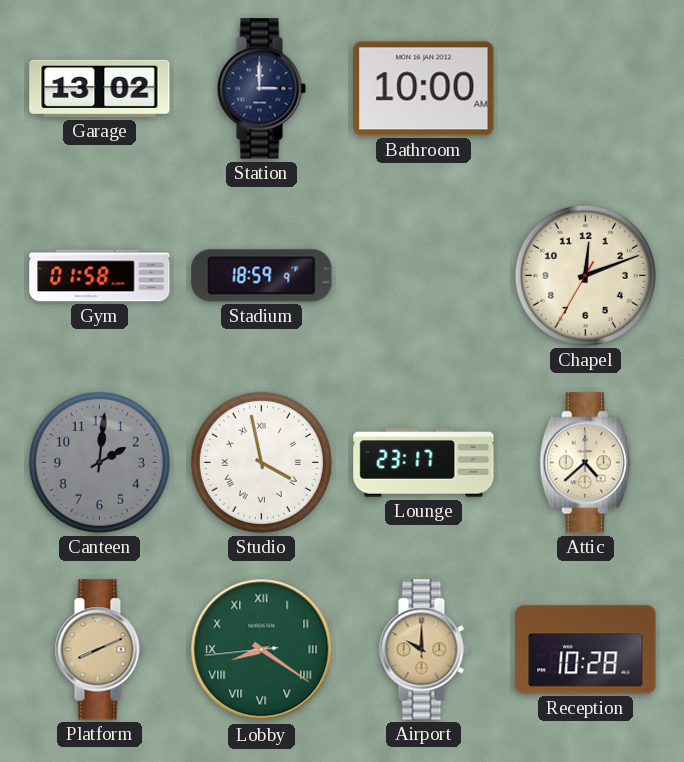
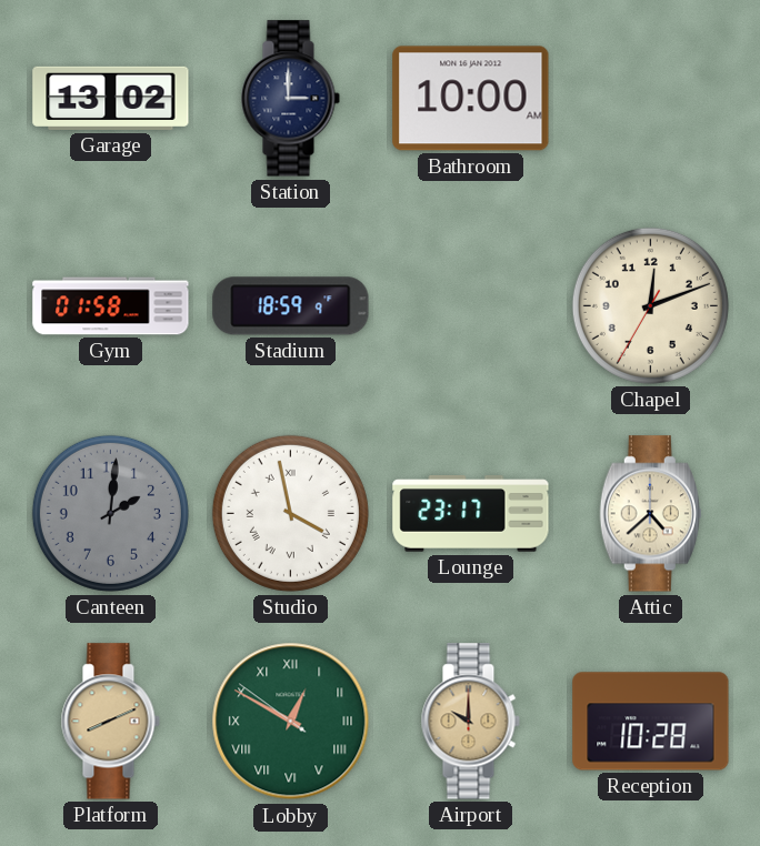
Lobby: 8:20 -> 12:49 (291, 722)
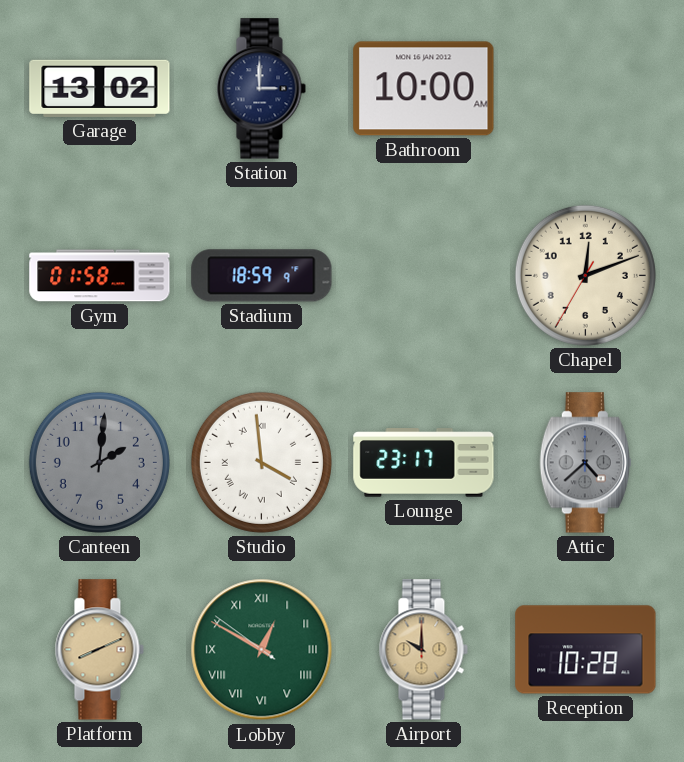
Studio: 3:58 -> 3:59 (261, 462)
Attic dial: cream -> grey (585, 463)
